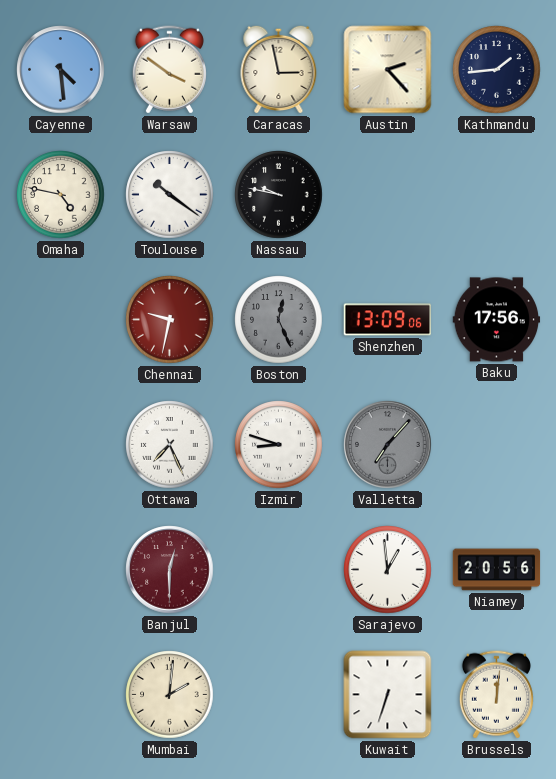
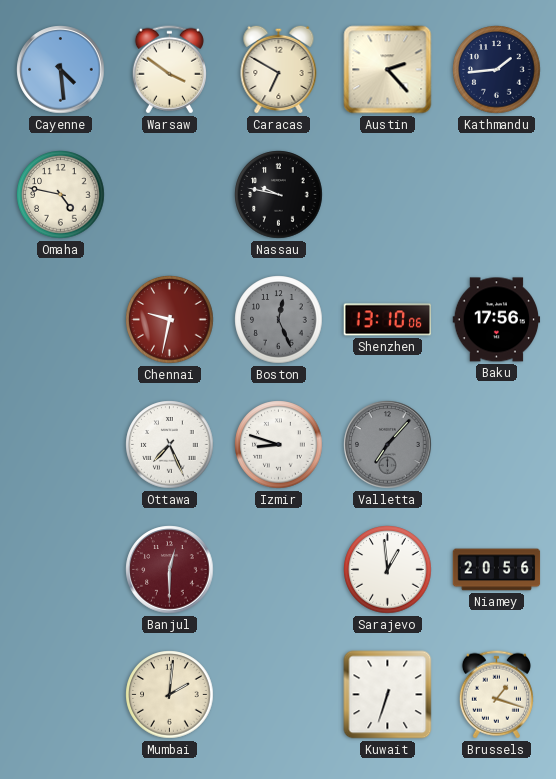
Caracas: 2:58 -> 6:50 (279, 69)
Toulouse: 10:21 -> none (170, 195)
Shenzhen: 13:09 -> 13:10 (388, 320)
Brussels: 12:01 -> 1:18 (496, 695)
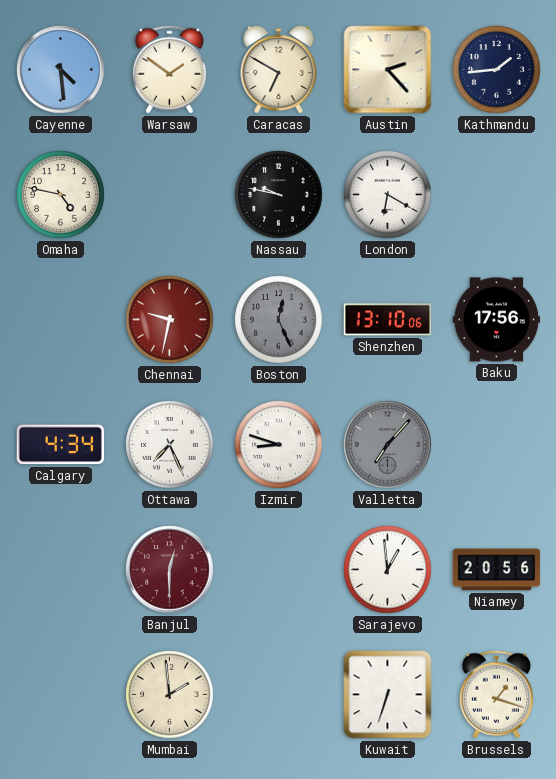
Warsaw: 3:51 -> 1:51 (169, 70)
London: none -> 6:20 (388, 195)
Calgary: none -> 4:34 (60, 445)
Mumbai: 2:01 -> 1:59 (170, 695)
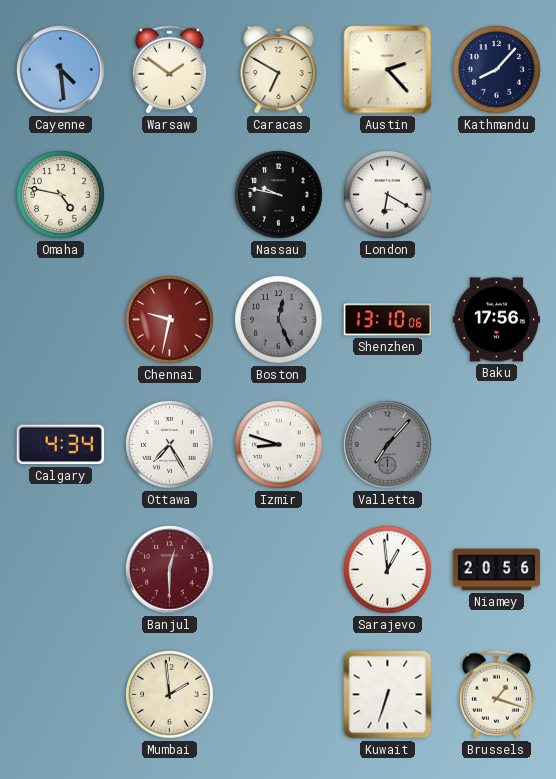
Kathmandu: 1:44 -> 8:07 (497, 70)
Ottawa: 7:26 -> 7:25 (170, 445)
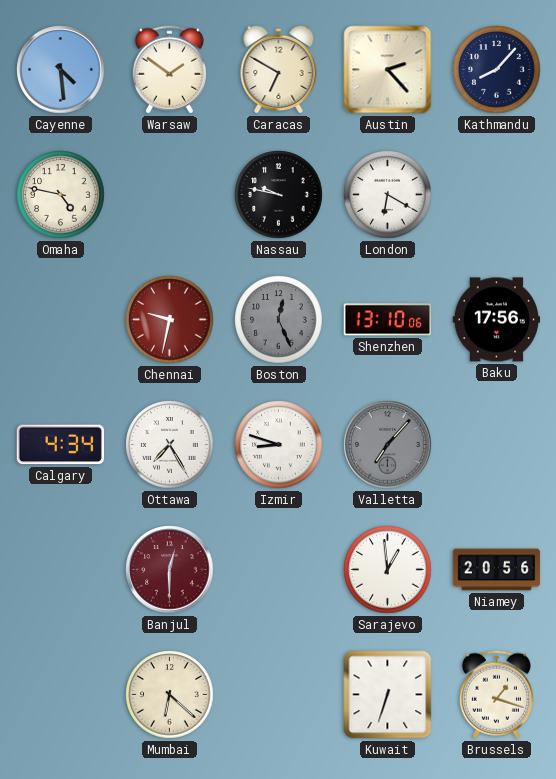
Mumbai: 1:59 -> 6:22 (170, 695)
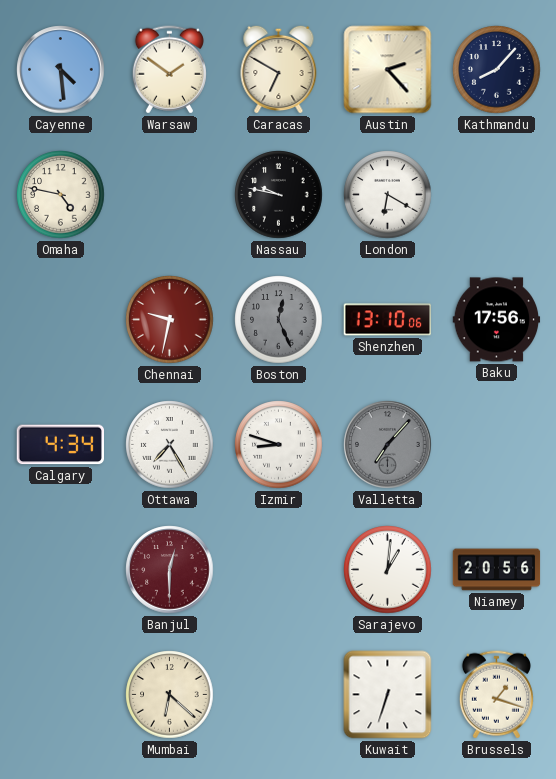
Sarajevo: 12:59 -> 1:01 (388, 570)
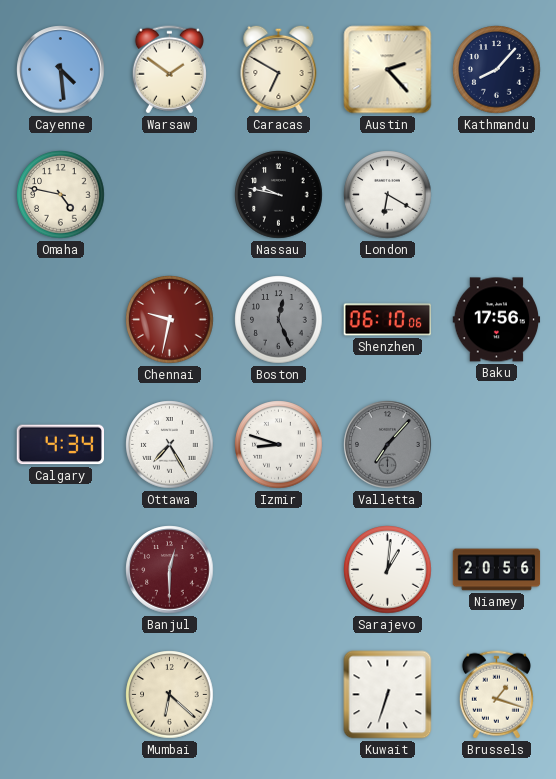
Shenzhen: 13:10 -> 06:10 (388, 320)
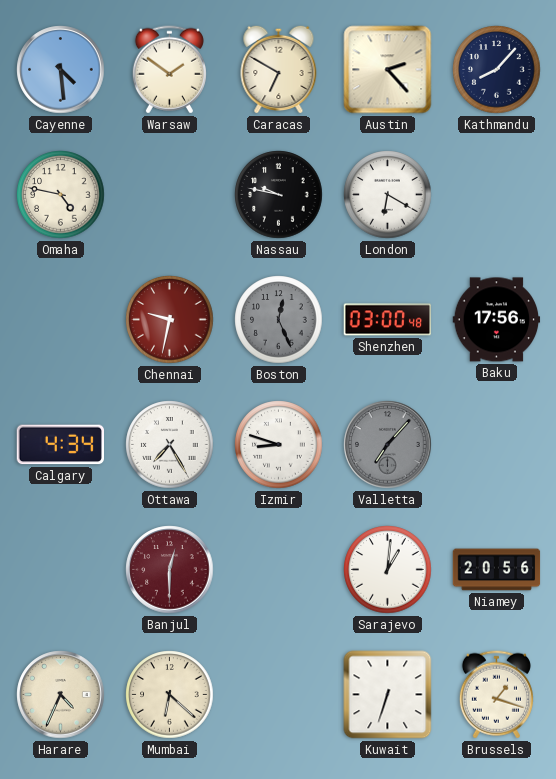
Shenzhen: 06:10 -> 03:00 (388, 320)
Harare: none -> 4:34 (61, 695)
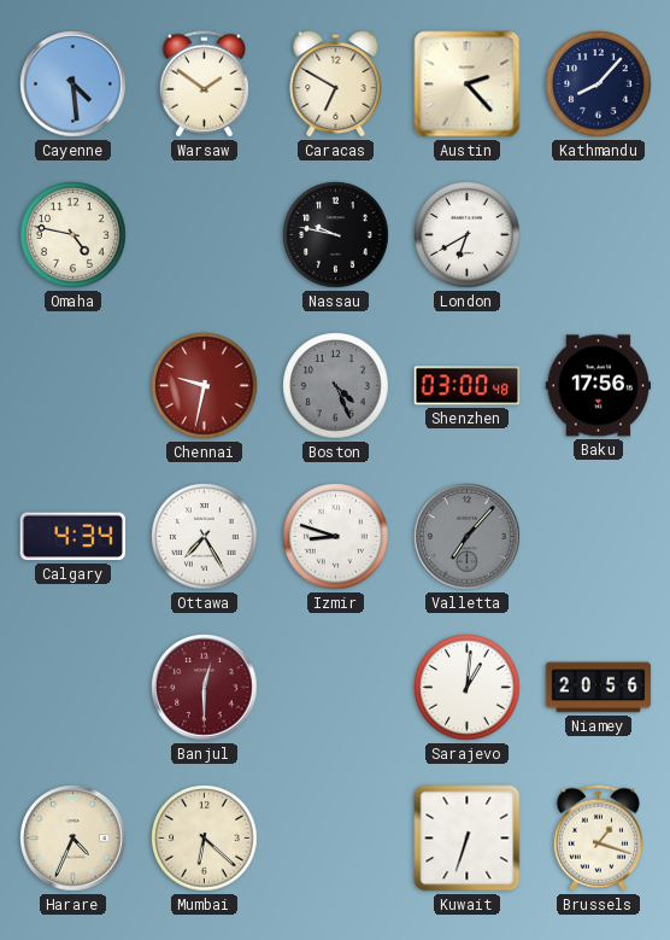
London: 6:20 -> 6:40 (468, 235)
Boston: 12:26 -> 4:26 (336, 386)
